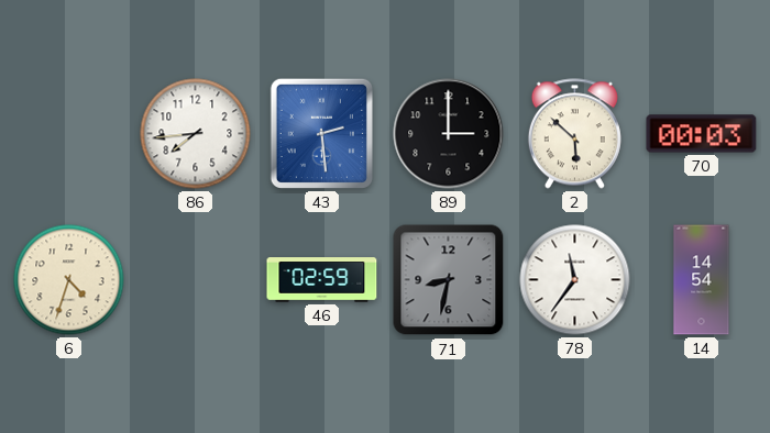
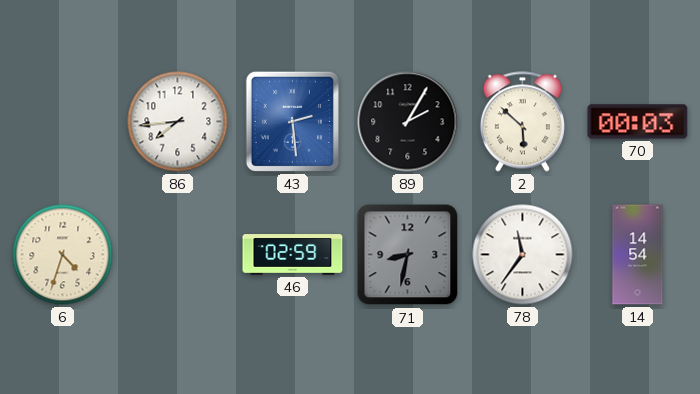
89: 3:00 -> 2:05 (408, 122)
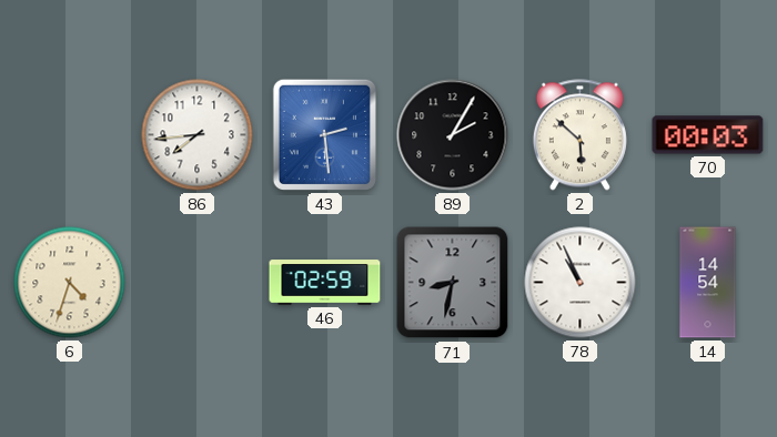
78: 11:36 -> 10:56 (581, 283)
